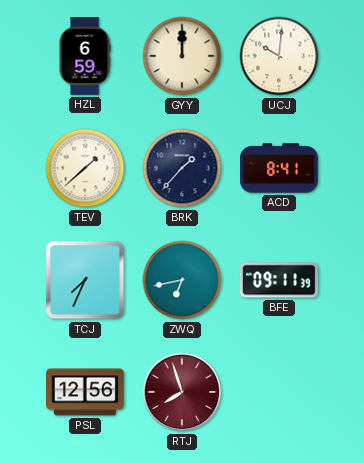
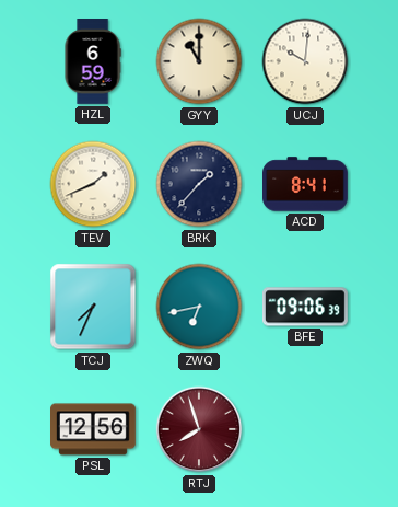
GYY: 12:00 -> 11:00 (199, 61)
TEV: 1:38 -> 1:41 (93, 184)
BFE: 09:11 -> 09:06 (305, 307)
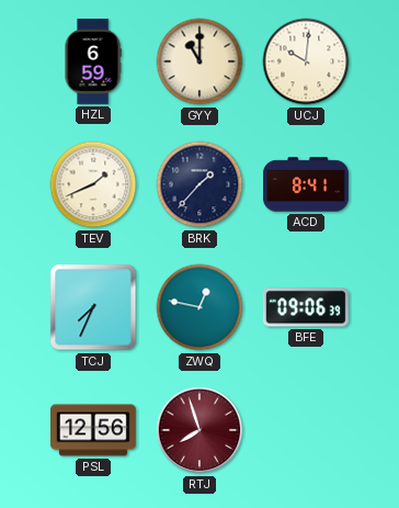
ZWQ: 6:43 -> 12:47 (200, 307)
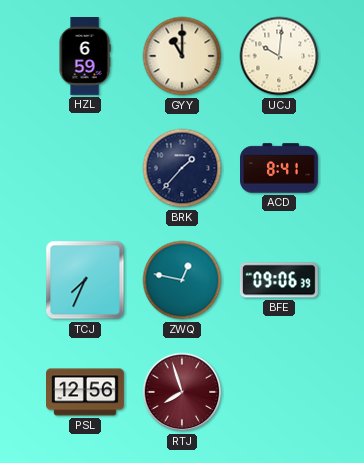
TEV: 1:41 -> none (93, 184)
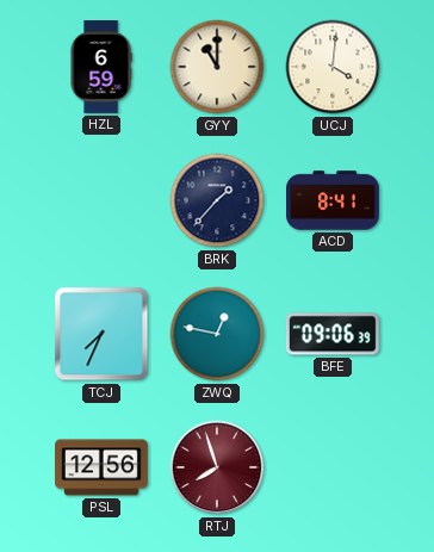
UCJ: 10:01 -> 4:01 (333, 67)
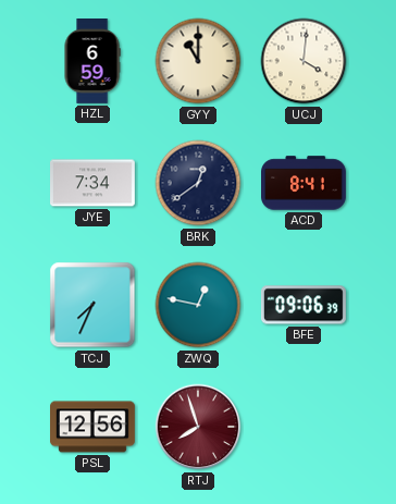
JYE: none -> 7:34 (94, 183)
BRK: 1:37 -> 12:39 (198, 183)
